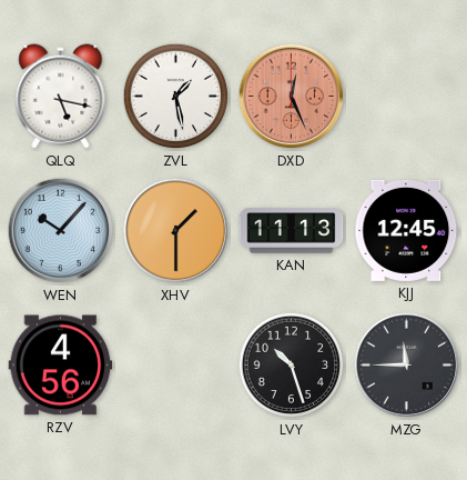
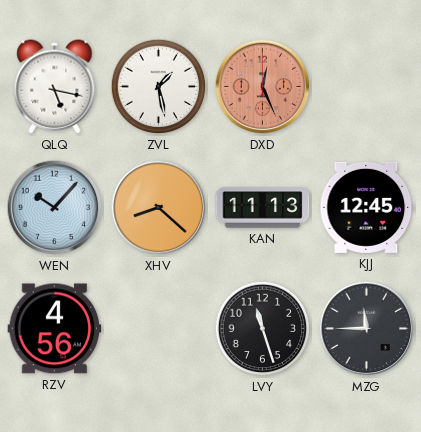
XHV: 1:30 -> 8:22 (159, 208)
LVY: 10:27 -> 11:27 (263, 329)
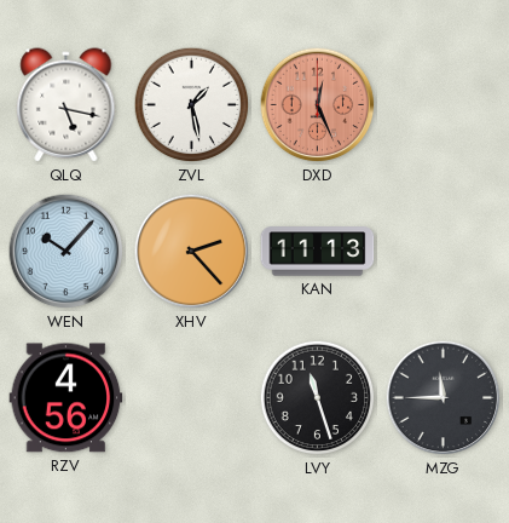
XHV: 8:22 -> 2:23 (192, 252)
KJJ: 12:45 -> none (367, 207)
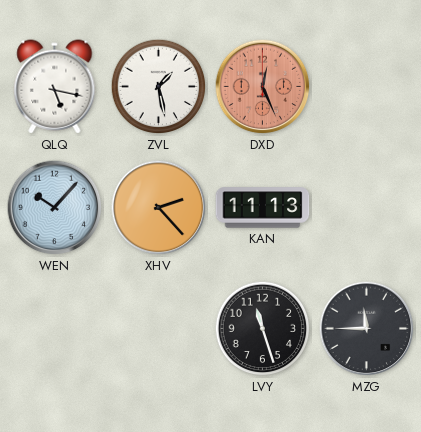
RZV: 4:56 -> none (66, 398)
